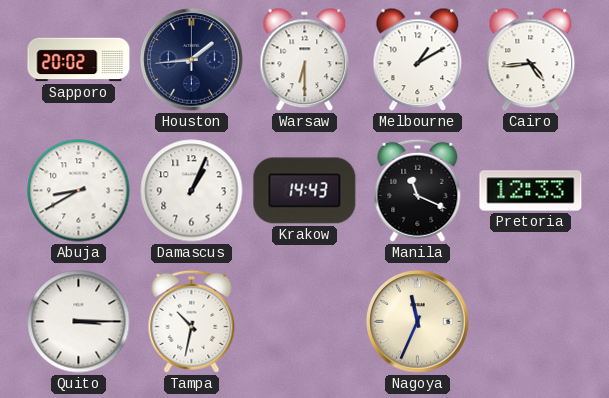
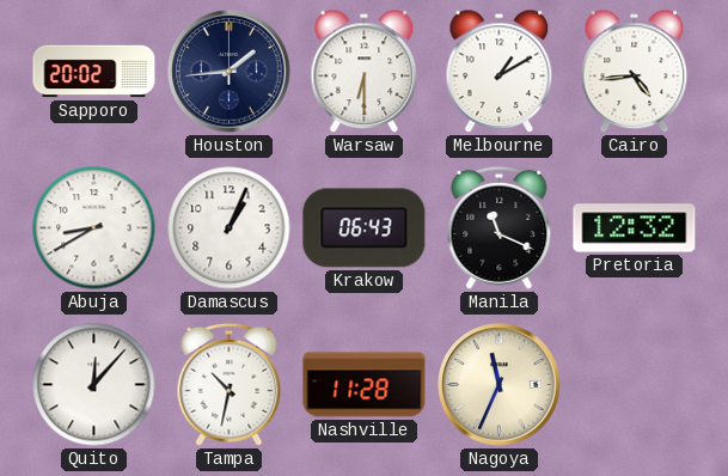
Krakow: 14:43 -> 06:43 (365, 228)
Pretoria: 12:33 -> 12:32 (635, 228)
Quito: 3:15 -> 12:07 (94, 385)
Nashville: none -> 11:28 (365, 385)
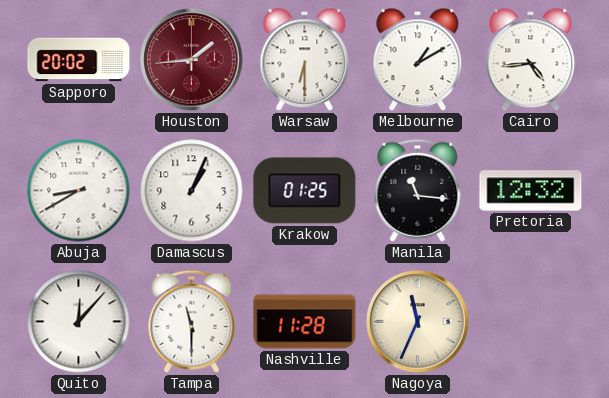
Houston dial: navy -> burgundy (192, 60)
Krakow: 06:43 -> 01:25 (305, 191)
Manila: 11:19 -> 11:16 (418, 190)
Tampa: 10:32 -> 11:30 (192, 321)
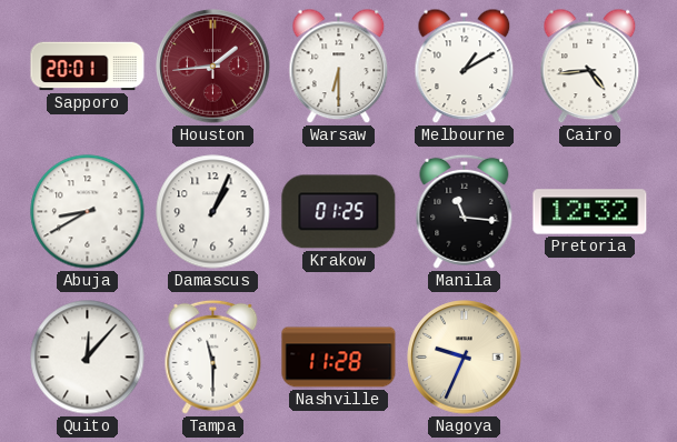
Sapporo: 20:02 -> 20:01 (88, 67)
Nagoya: 11:34 -> 9:34 (465, 358)
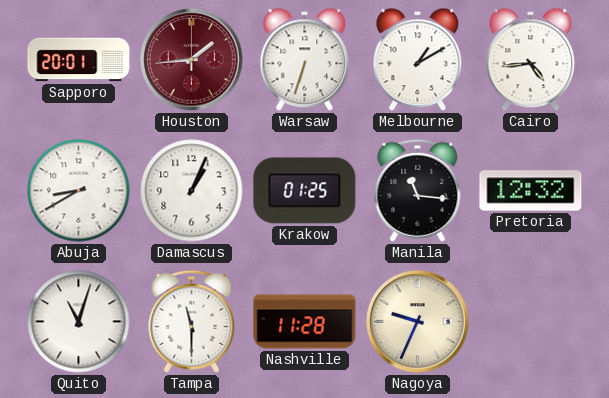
Warsaw: 6:30 -> 6:33 (305, 60)
Quito: 12:07 -> 11:03 (79, 322)
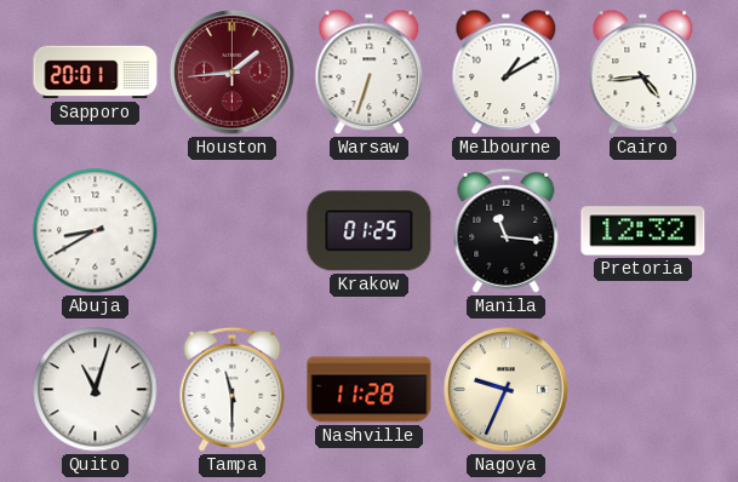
Damascus: 1:04 -> none (192, 191)
